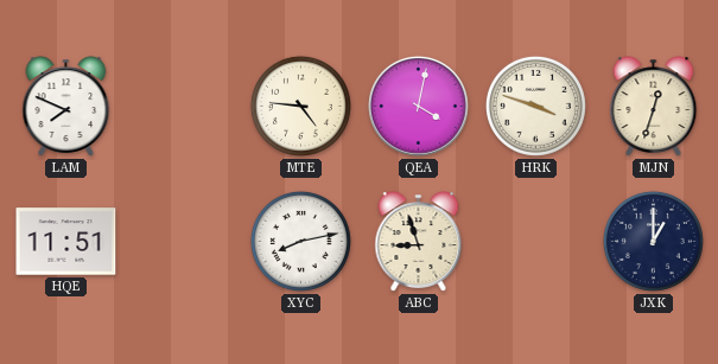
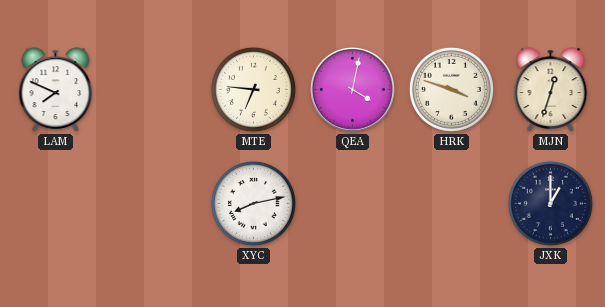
MTE: 4:46 -> 6:46 (253, 89)
HQE: 11:51 -> none (66, 242)
ABC: 8:57 -> none (419, 242)
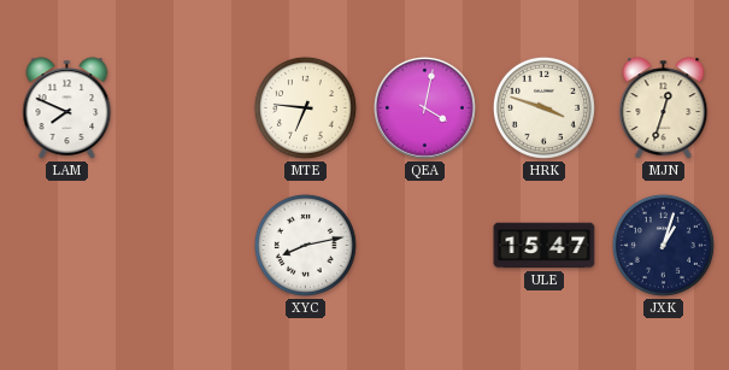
ULE: none -> 15:47 (545, 246)
JXK: 1:00 -> 1:03 (663, 245)
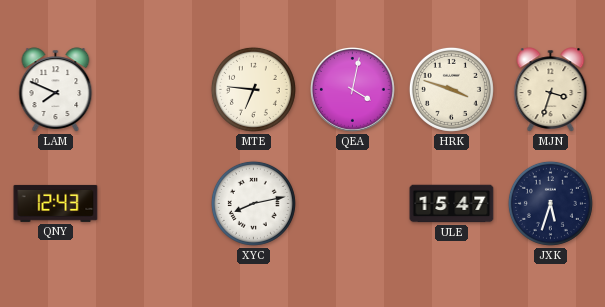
MJN: 12:33 -> 3:33 (551, 90)
QNY: none -> 12:43 (56, 203)
JXK: 1:03 -> 5:33 (550, 203)
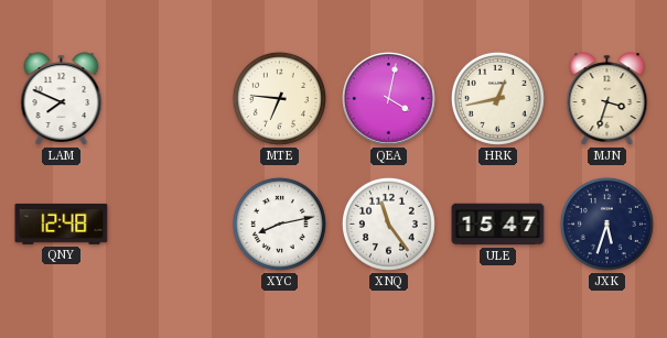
HRK: 3:48 -> 12:43 (497, 98)
QNY: 12:43 -> 12:48 (62, 223)
XNQ: none -> 11:24 (388, 223)
